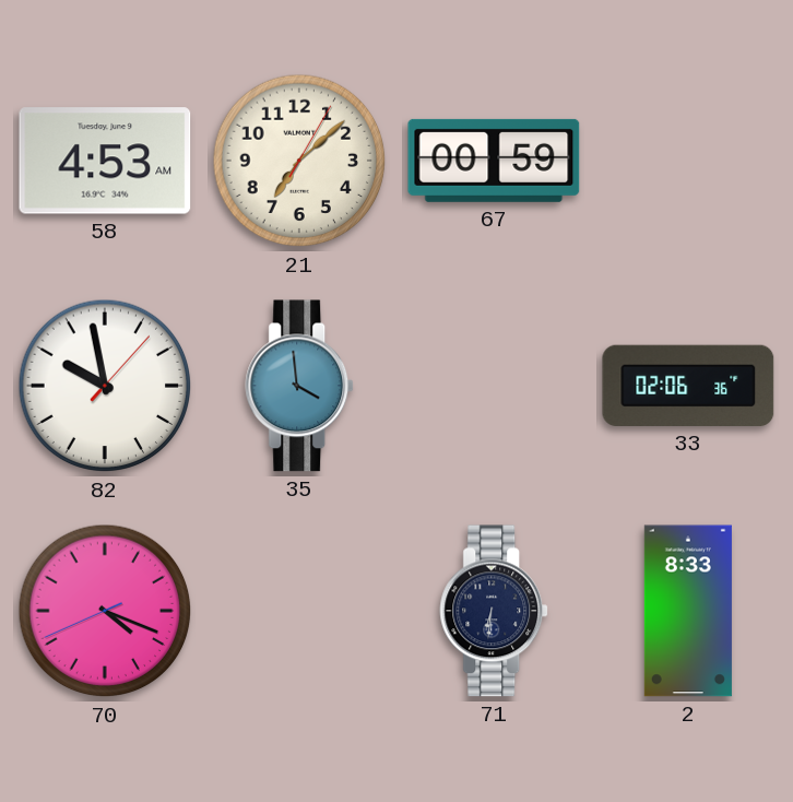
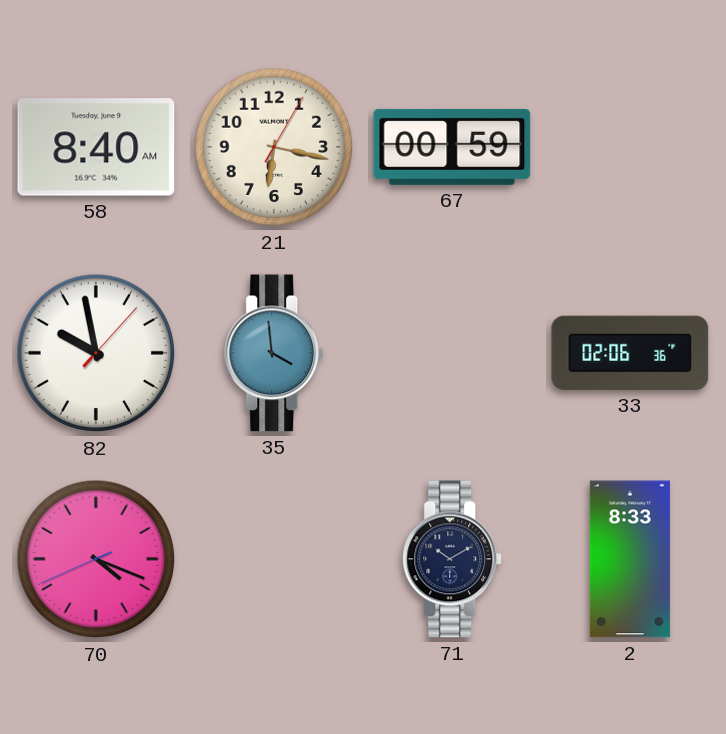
58: 4:53 -> 8:40 (96, 147)
21: 7:08 -> 6:17 (274, 147)
71: 6:31 -> 10:10 (453, 559)
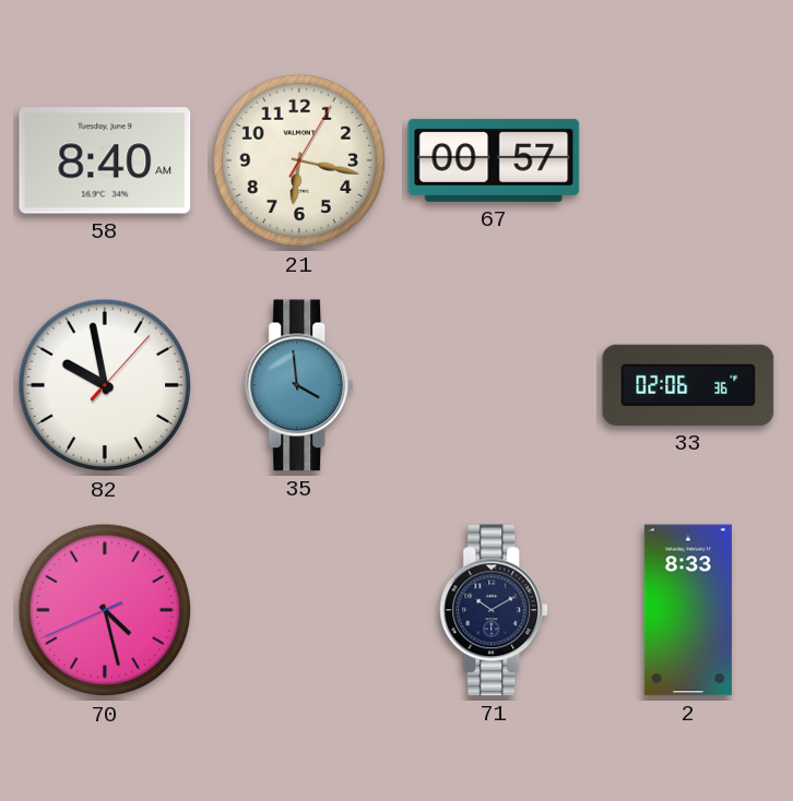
67: 00:59 -> 00:57 (494, 160)
70: 4:18 -> 4:27 (105, 610)
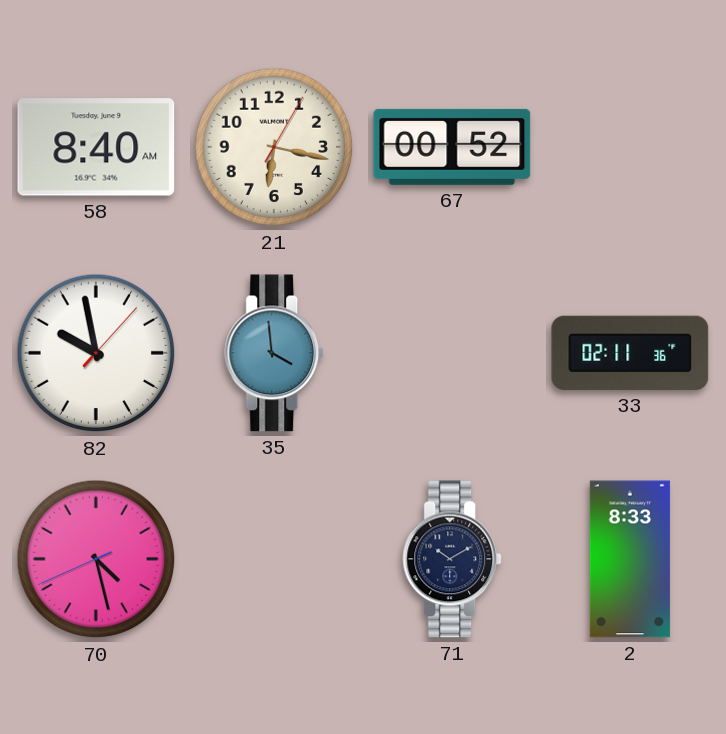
67: 00:57 -> 00:52 (452, 147)
33: 02:06 -> 02:11 (630, 353)
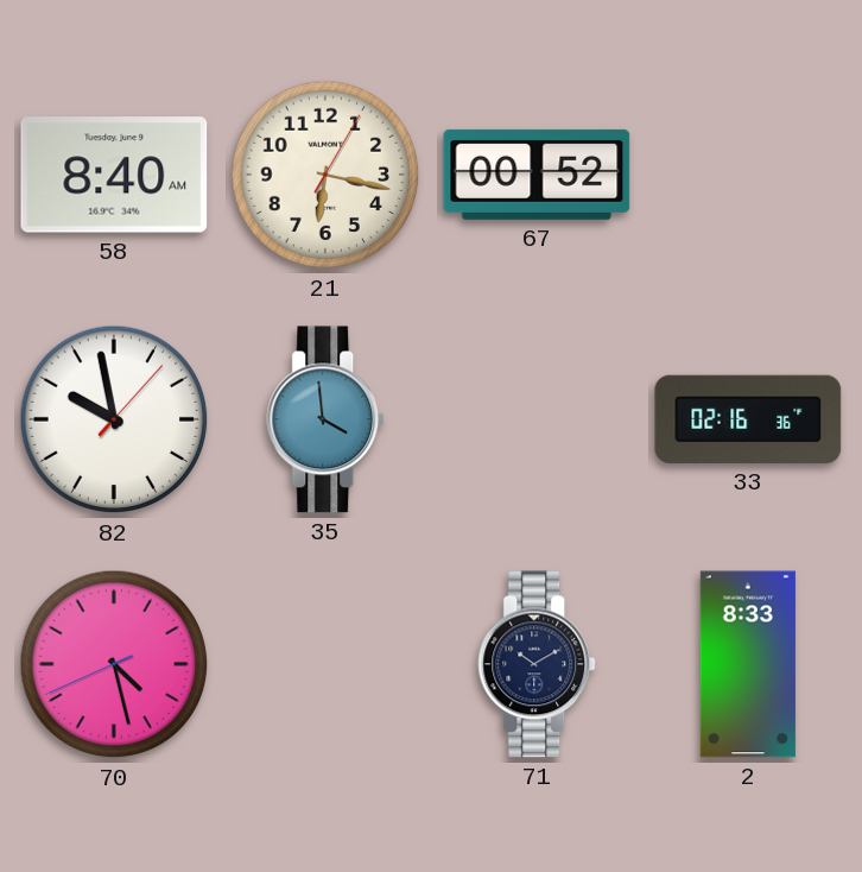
33: 02:11 -> 02:16 (748, 419)
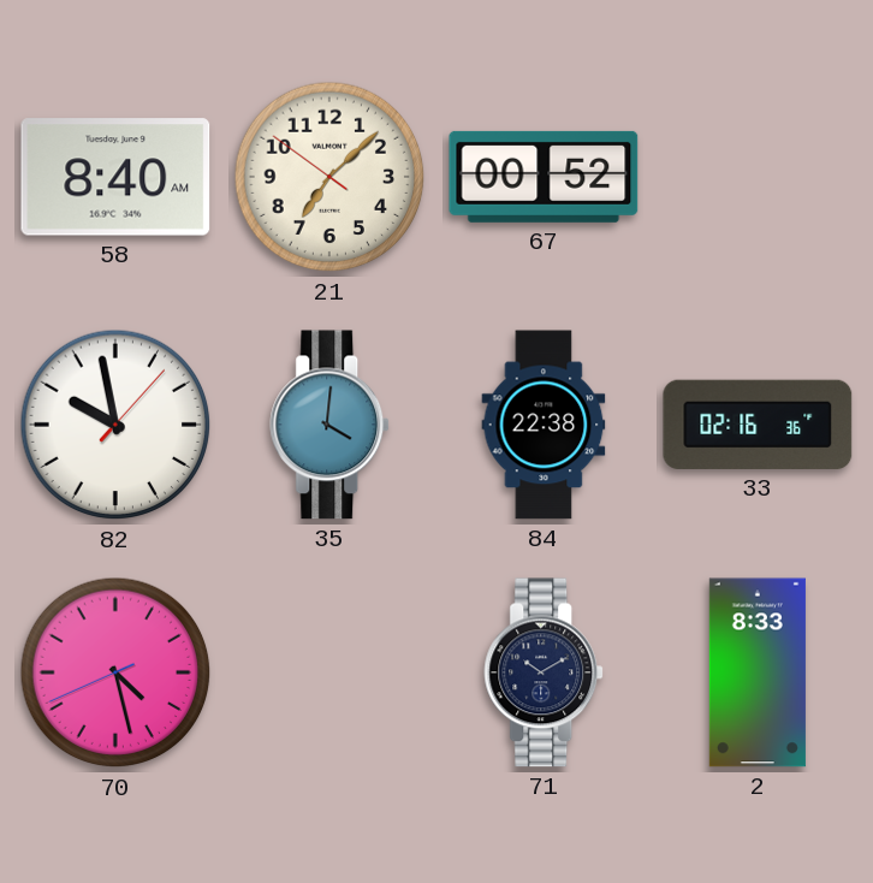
21: 6:17 -> 7:07 (329, 177)
35: 3:59 -> 4:01 (331, 425)
84: none -> 22:38 (544, 425)
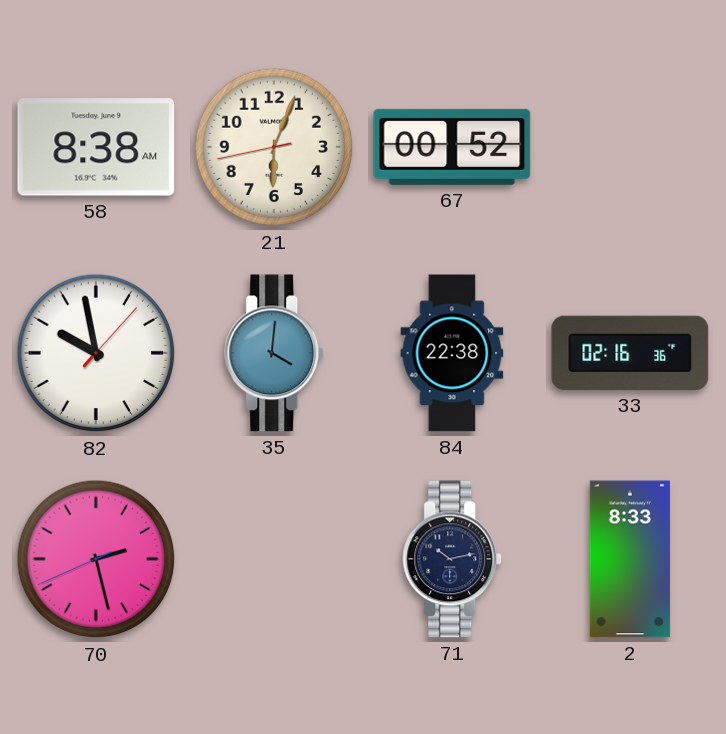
58: 8:40 -> 8:38 (96, 147)
21: 7:07 -> 6:03 (274, 147)
70: 4:27 -> 2:27 (96, 559)
71: 10:10 -> 10:13 (453, 559)
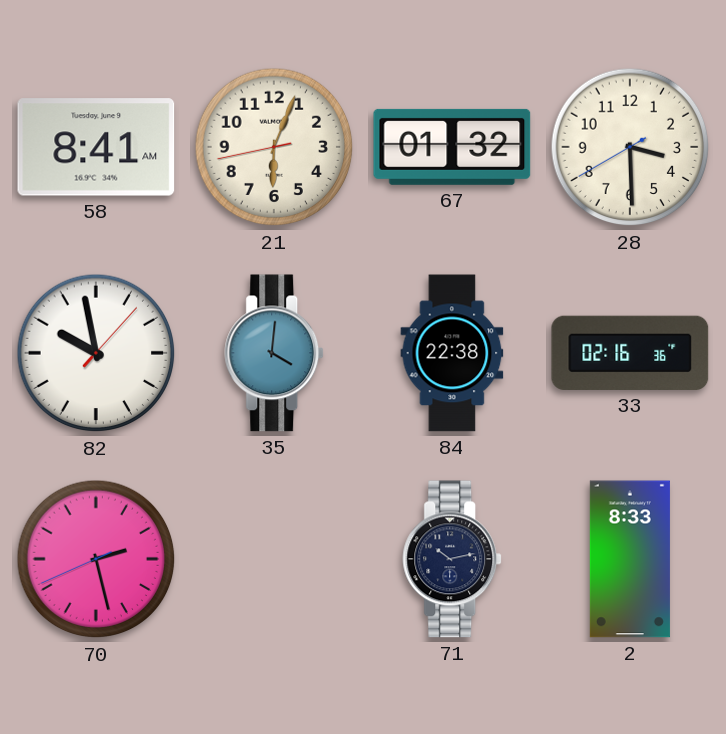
58: 8:38 -> 8:41 (96, 147)
67: 00:52 -> 01:32 (452, 147)
28: none -> 3:29 (630, 147)
